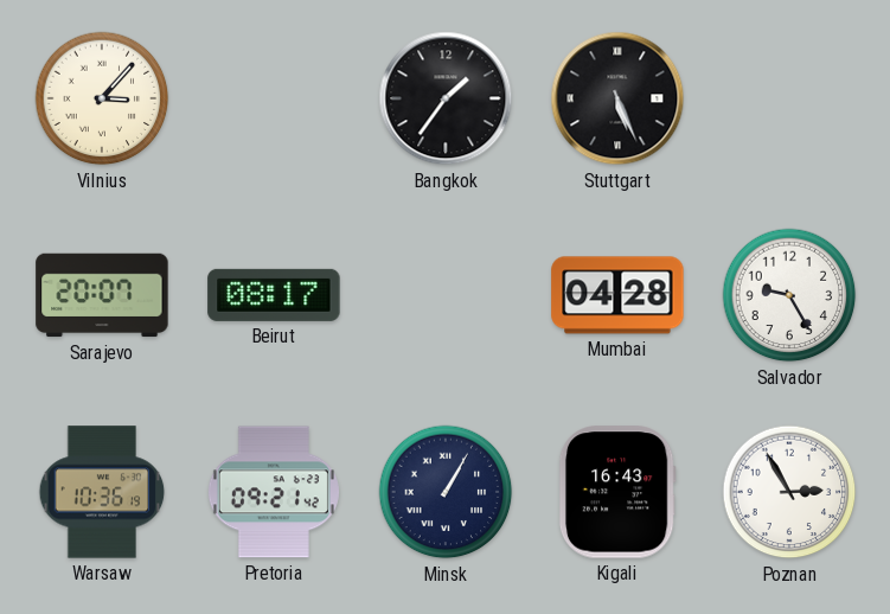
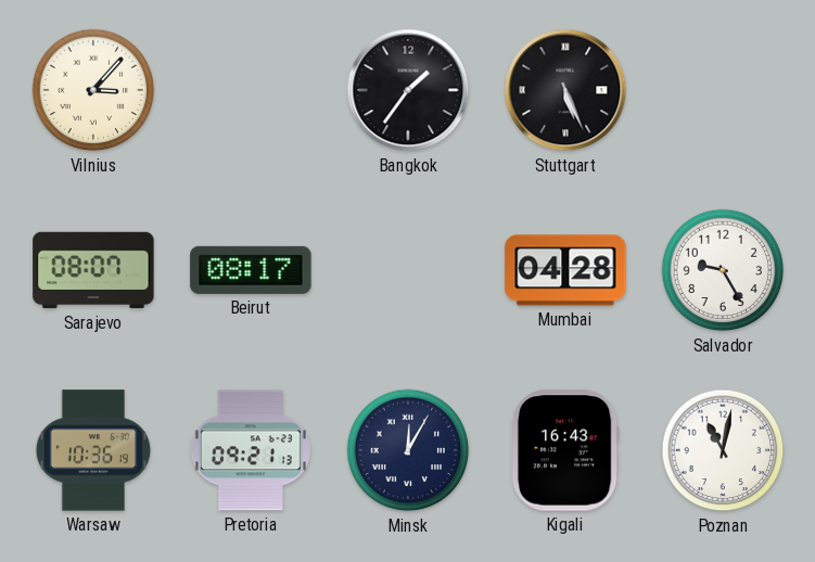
Sarajevo: 20:07 -> 08:07 (93, 270)
Pretoria: 09:21:42 -> 09:21:13 (251, 450)
Minsk: 1:05 -> 12:05 (408, 450)
Poznan: 2:55 -> 11:02 (723, 450)
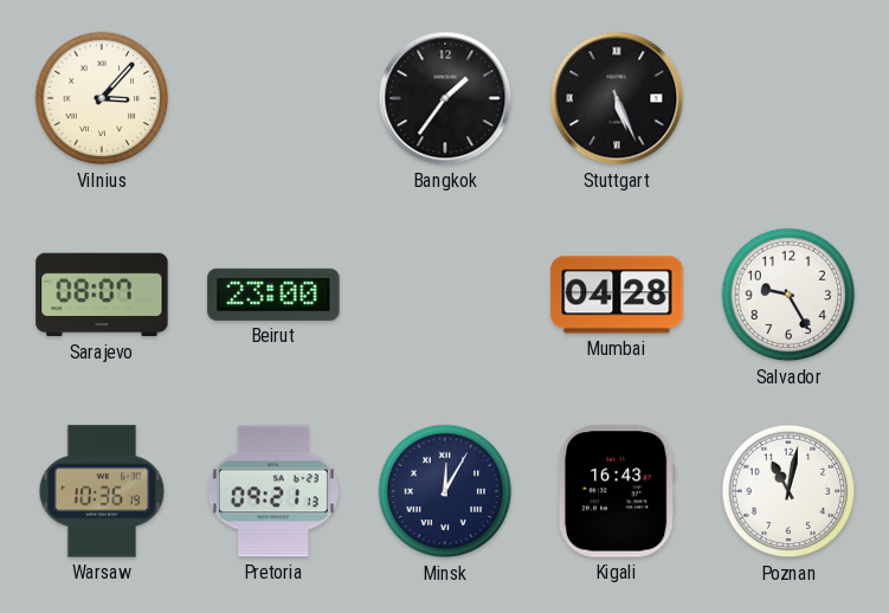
Beirut: 08:17 -> 23:00 (273, 295)
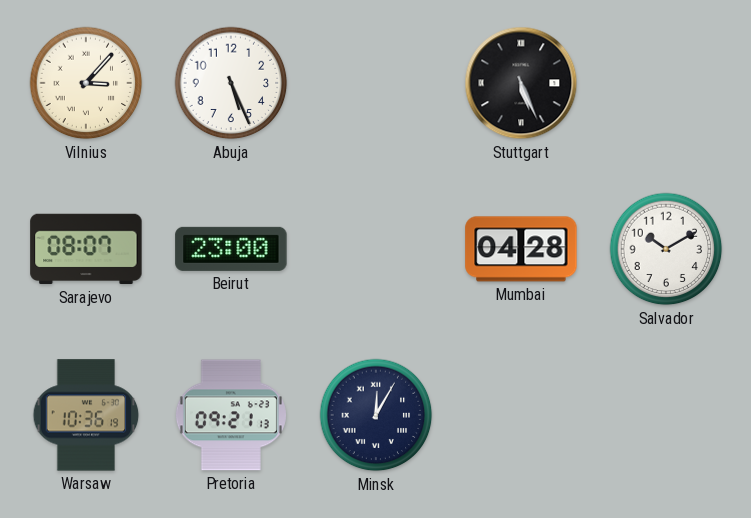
Abuja: none -> 5:26 (231, 83)
Bangkok: 1:36 -> none (445, 98)
Salvador: 9:25 -> 10:10 (666, 249)
Kigali: 16:43 -> none (617, 491)
Poznan: 11:02 -> none (788, 491)
